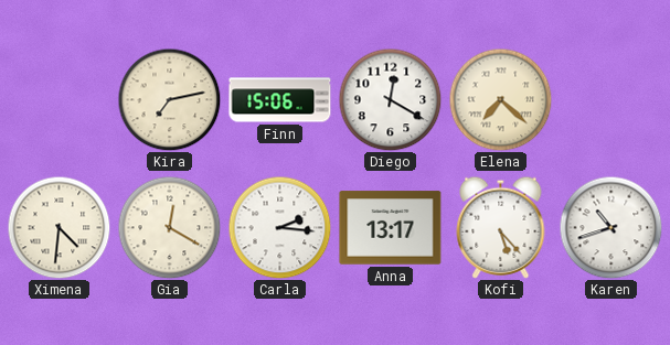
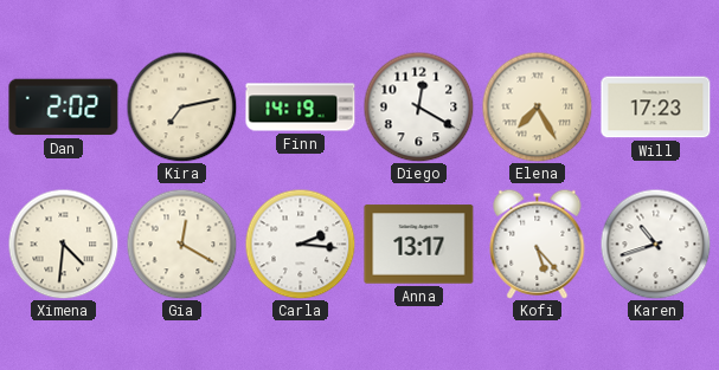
Dan: none -> 2:02 (64, 108)
Finn: 15:06 -> 14:19 (301, 108)
Elena: 7:22 -> 7:25 (537, 106)
Will: none -> 17:23 (656, 108)
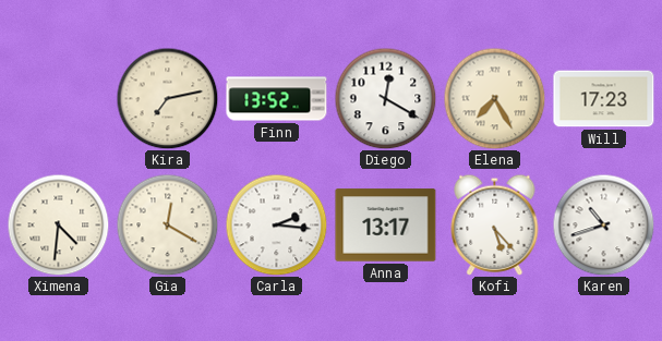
Dan: 2:02 -> none (64, 108)
Finn: 14:19 -> 13:52 (277, 99)
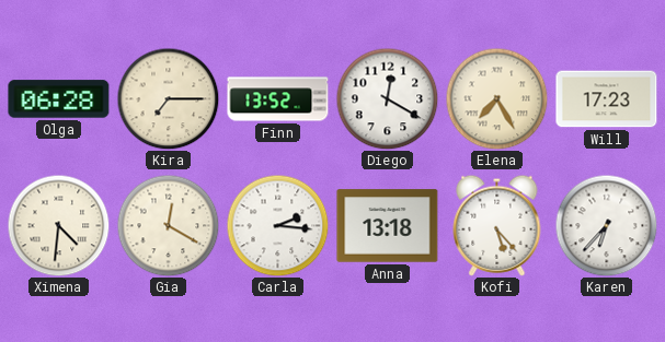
Olga: none -> 06:28 (59, 99)
Kira: 7:13 -> 7:15 (168, 98)
Anna: 13:17 -> 13:18 (388, 226)
Karen: 10:42 -> 6:37 (606, 225)
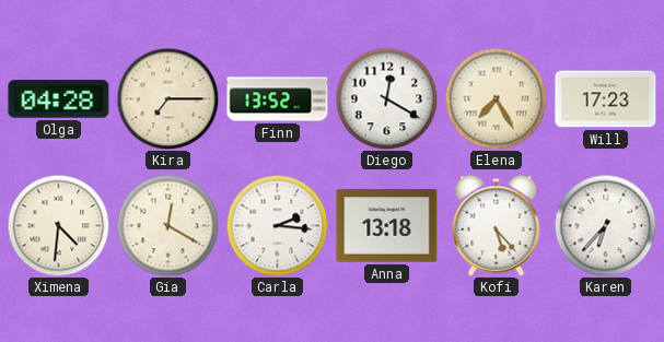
Olga: 06:28 -> 04:28 (59, 99)
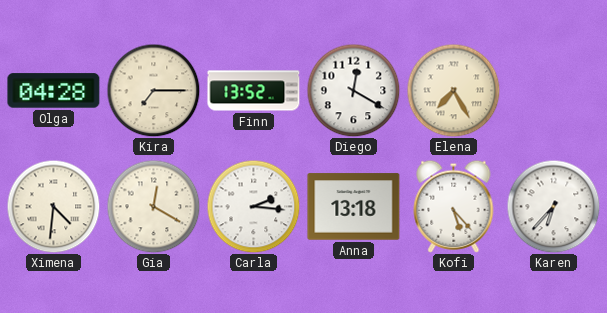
Will: 17:23 -> none (606, 99)
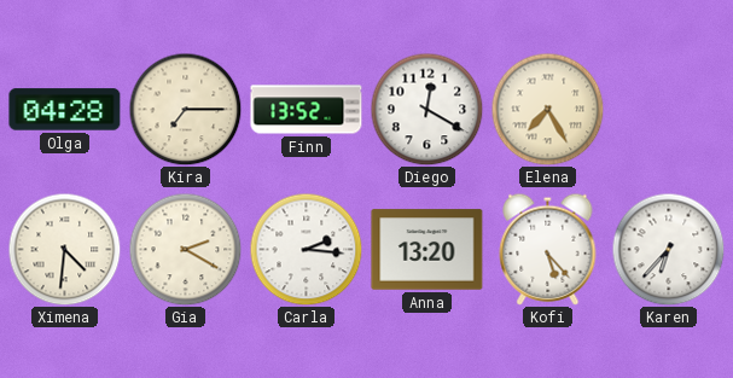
Gia: 12:20 -> 2:20 (185, 249)
Anna: 13:18 -> 13:20 (427, 250)
